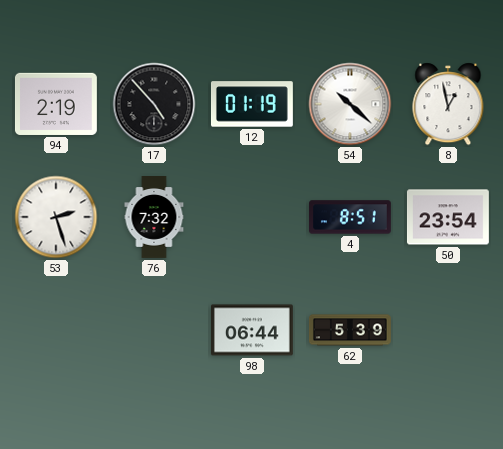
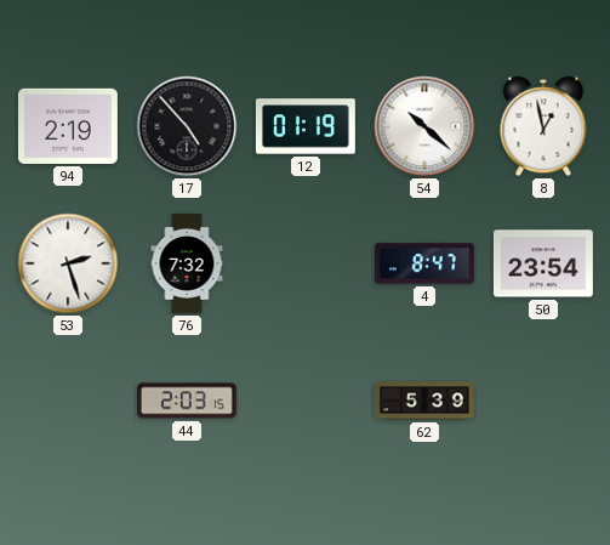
4: 8:51 -> 8:47 (426, 263)
44: none -> 2:03 (188, 401)
98: 06:44 -> none (252, 330)
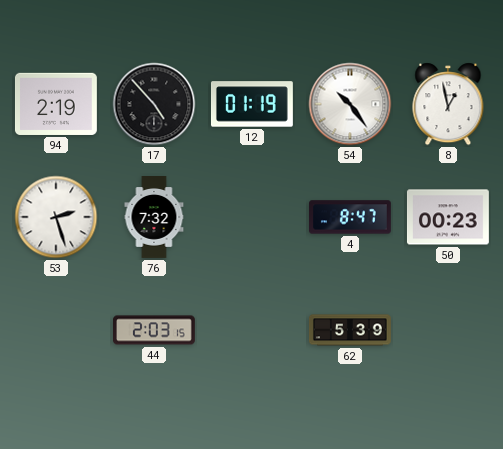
54: 10:22 -> 10:24 (350, 104)
50: 23:54 -> 00:23 (448, 217)
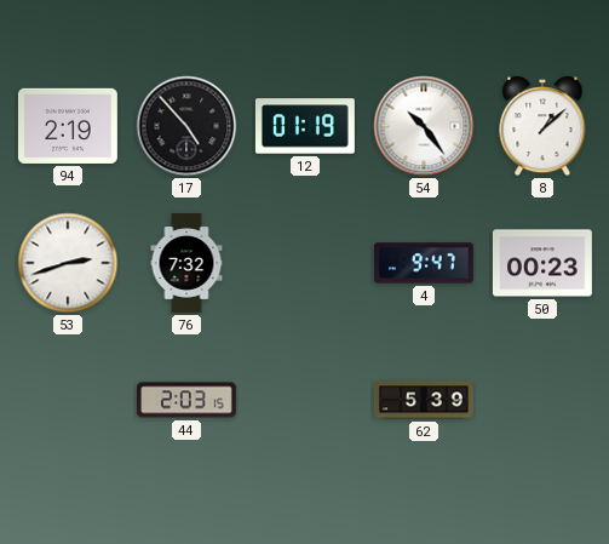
8: 12:58 -> 1:08 (542, 126)
53: 2:27 -> 2:42 (68, 263)
4: 8:47 -> 9:47 (425, 263)
